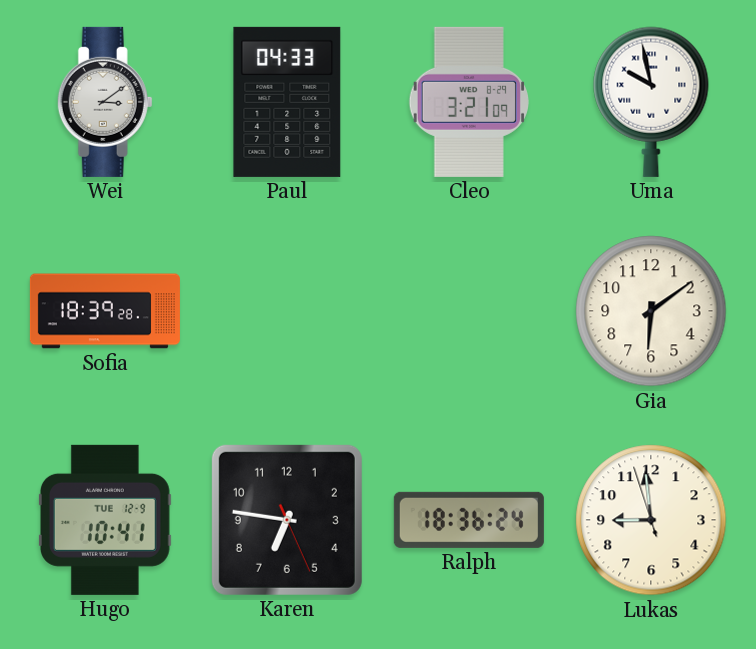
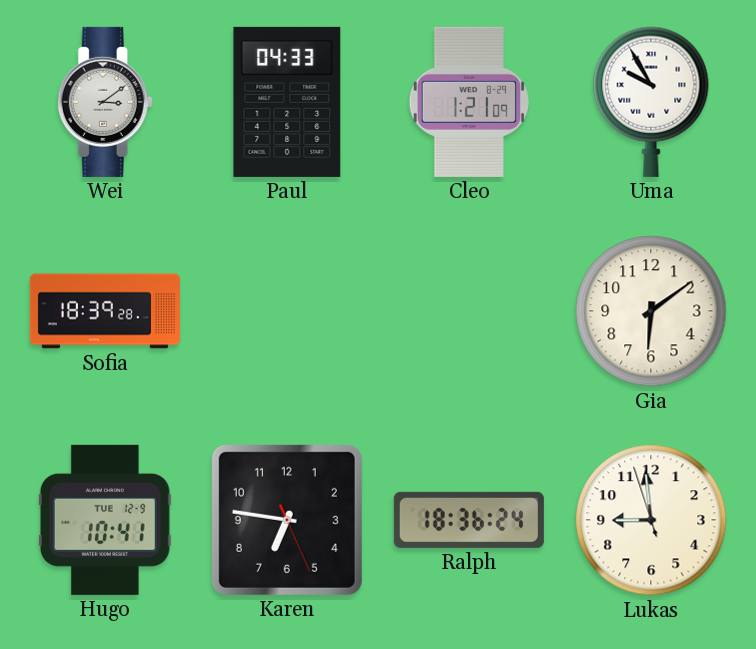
Cleo: 3:21 -> 1:21 (469, 102)
Uma: 9:58 -> 9:55 (651, 102)
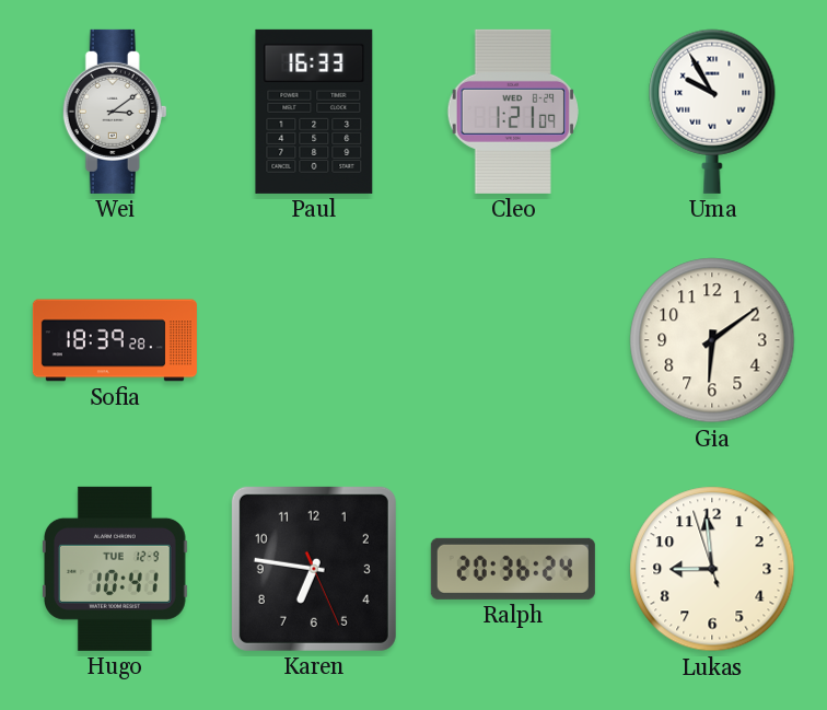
Paul: 04:33 -> 16:33 (314, 112)
Ralph: 18:36 -> 20:36 (513, 569)
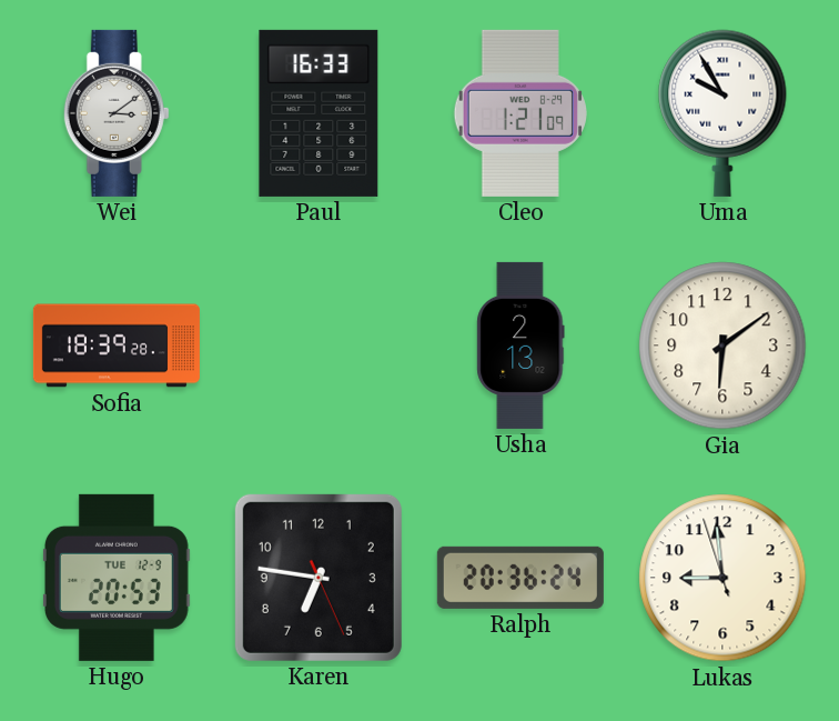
Usha: none -> 2:13 (520, 346)
Hugo: 10:41 -> 20:53 (117, 578)
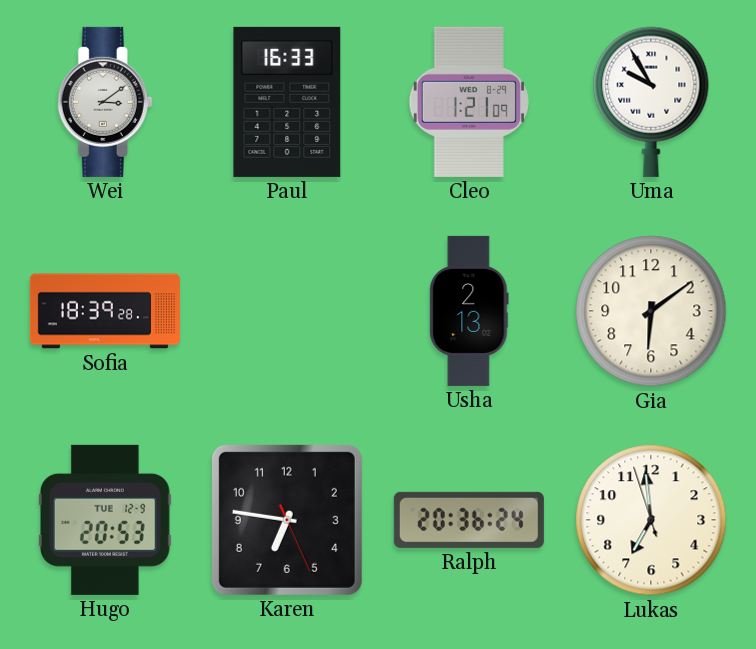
Lukas: 8:58 -> 6:58 (651, 520)
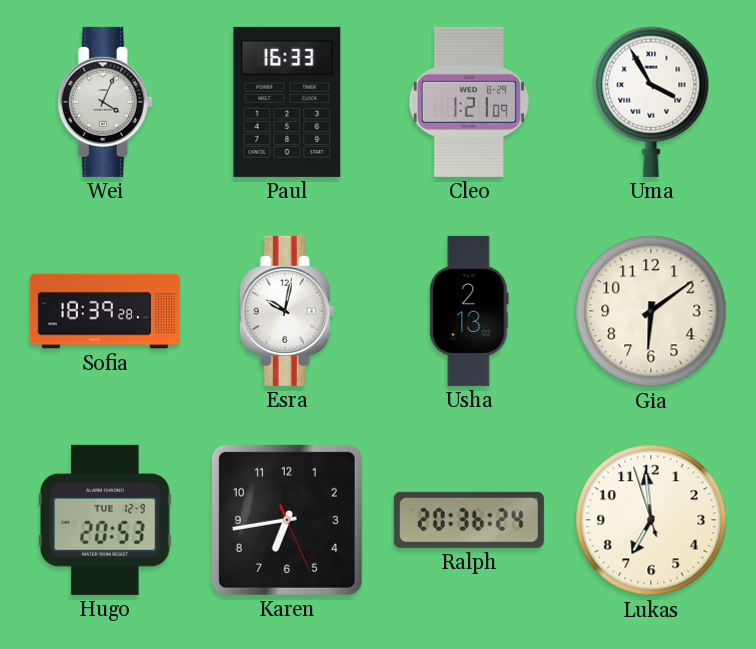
Wei: 3:09 -> 4:04 (105, 102)
Uma: 9:55 -> 3:55 (651, 102)
Esra: none -> 10:02 (287, 311)
Karen: 6:46 -> 6:43 (287, 520)
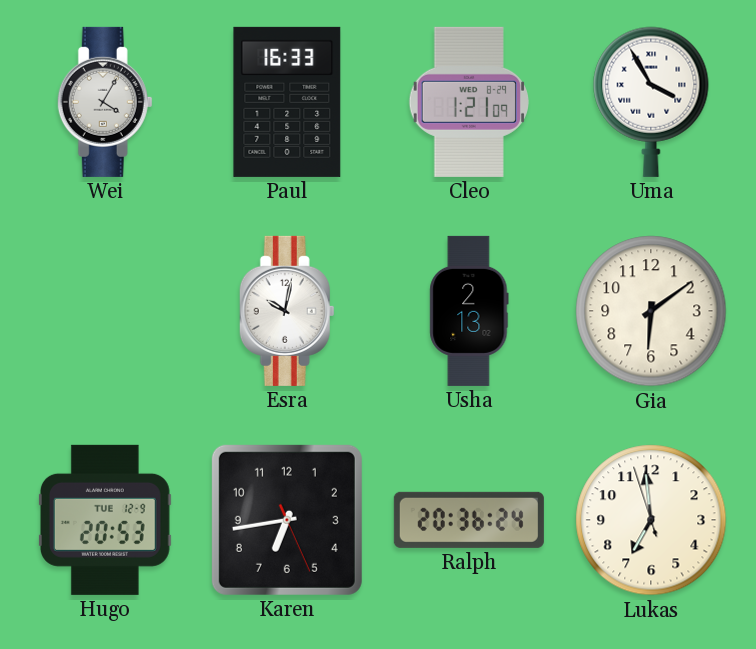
Wei: 4:04 -> 4:05 (105, 102)
Sofia: 18:39 -> none (105, 311)
